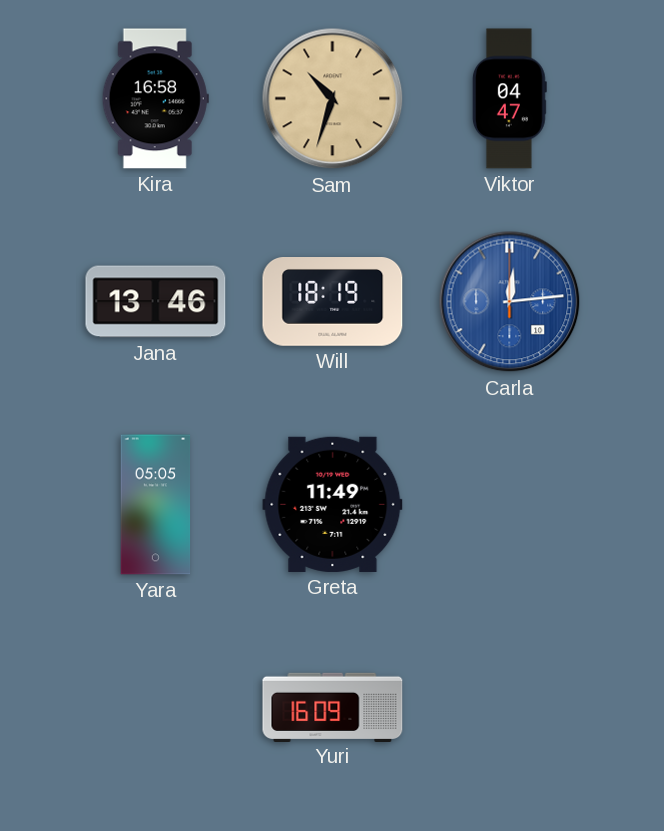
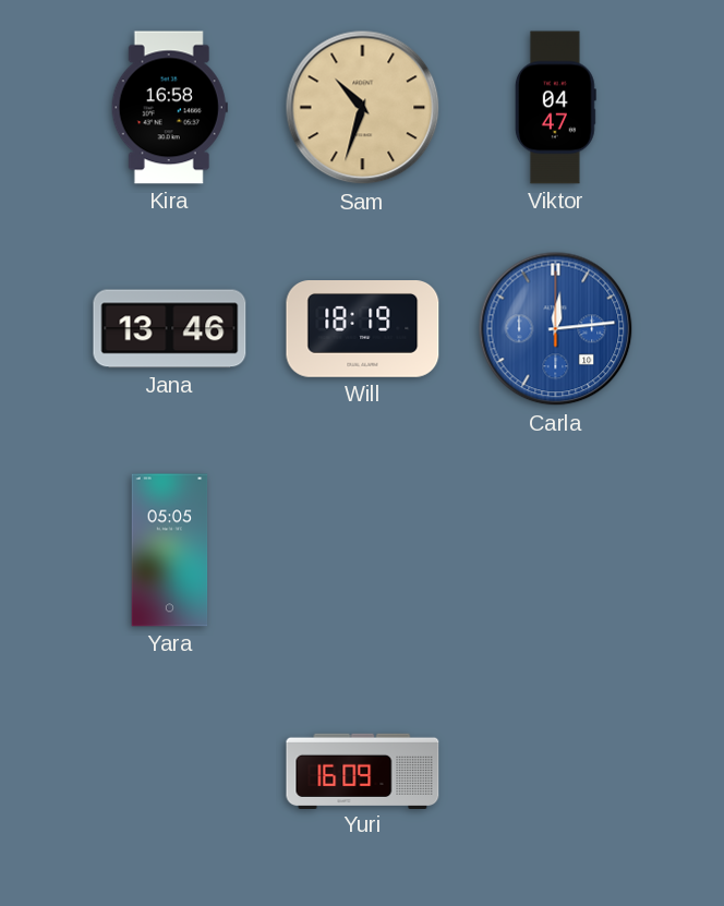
Greta: 11:49 -> none (333, 504)
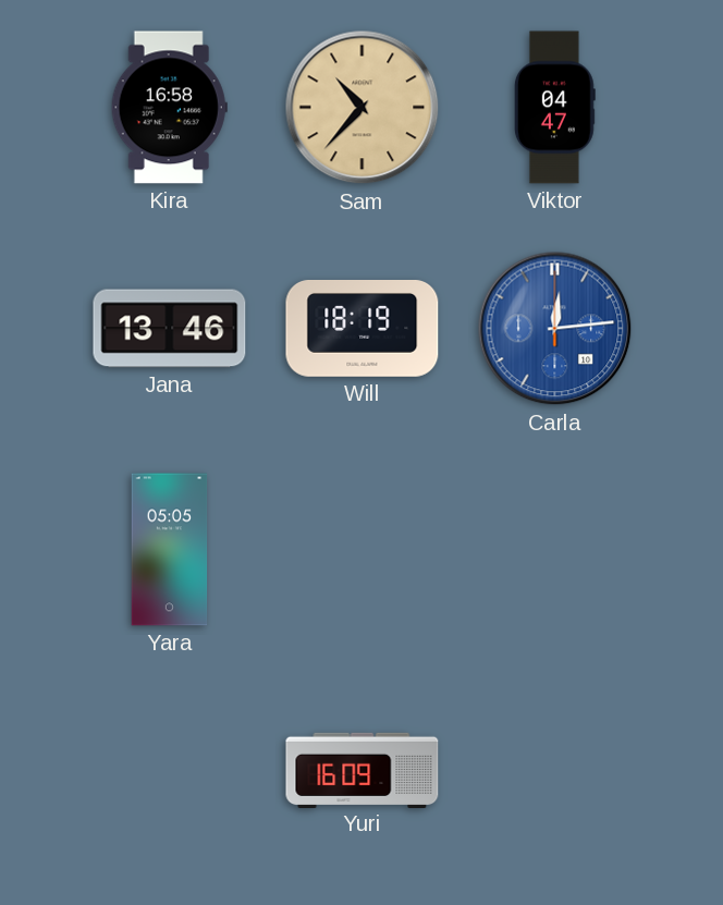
Sam: 10:33 -> 10:37 (363, 108)
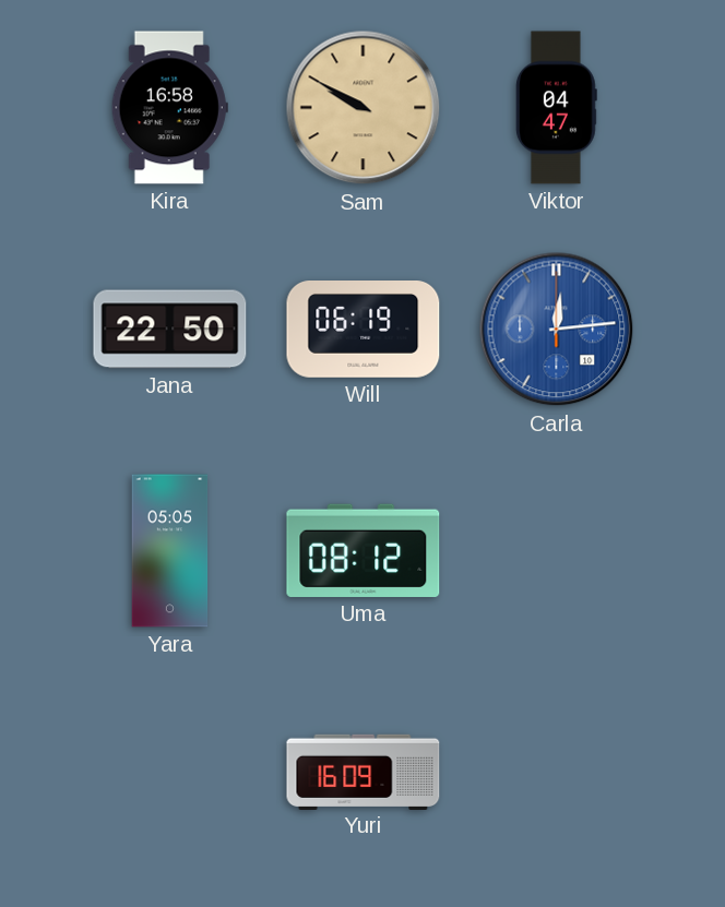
Sam: 10:37 -> 9:50 (364, 108)
Jana: 13:46 -> 22:50 (170, 330)
Will: 18:19 -> 06:19 (364, 330)
Uma: none -> 08:12 (364, 550)
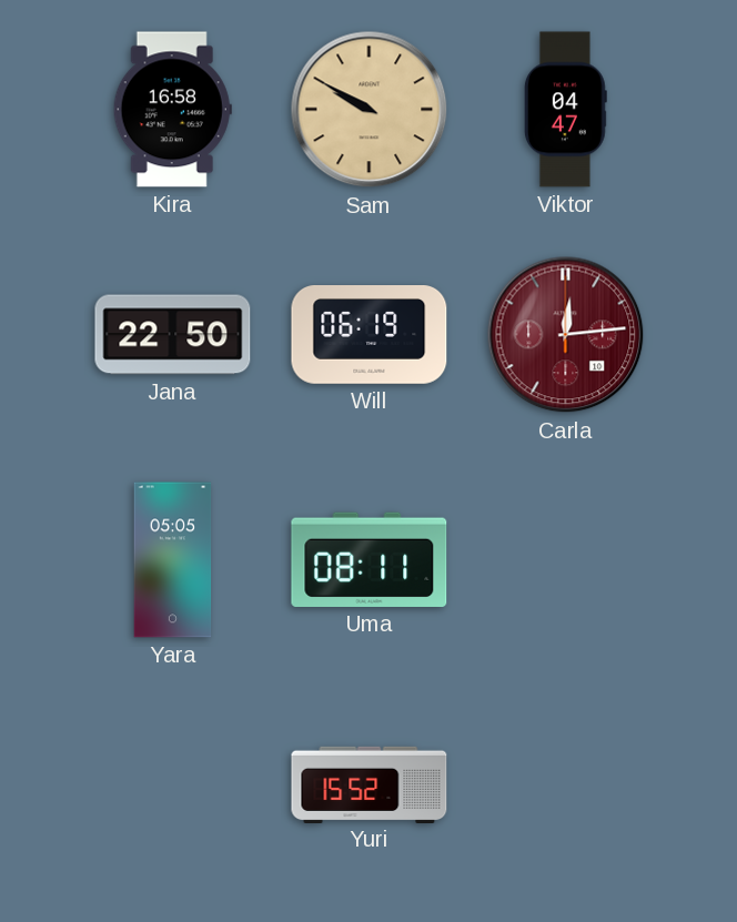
Carla dial: blue -> burgundy (566, 335)
Uma: 08:12 -> 08:11 (370, 559)
Yuri: 16:09 -> 15:52 (370, 784)
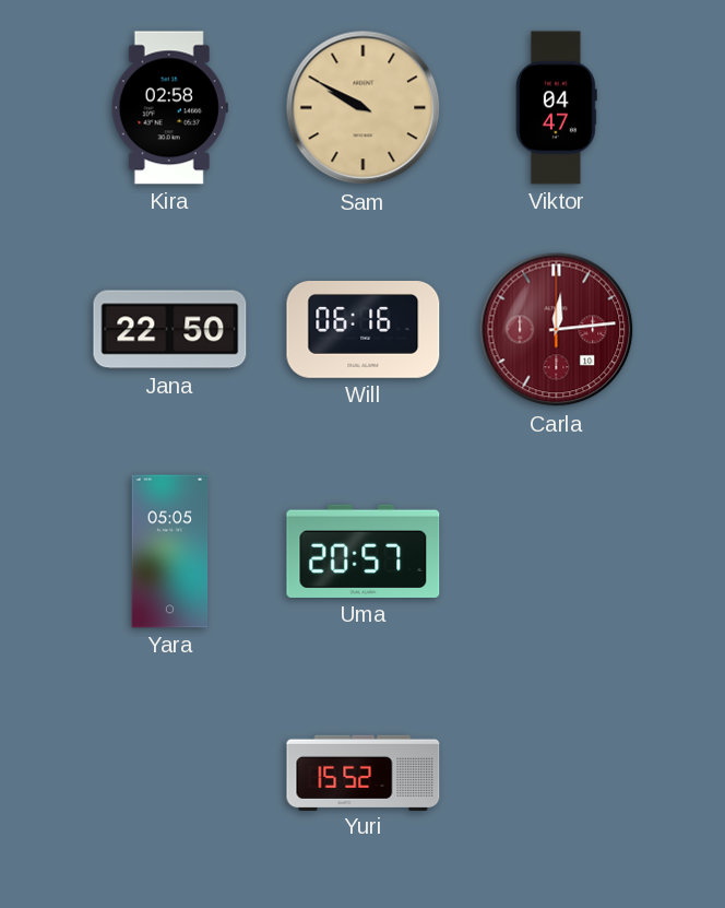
Kira: 16:58 -> 02:58 (169, 108)
Will: 06:19 -> 06:16 (364, 330)
Uma: 08:11 -> 20:57 (364, 551)
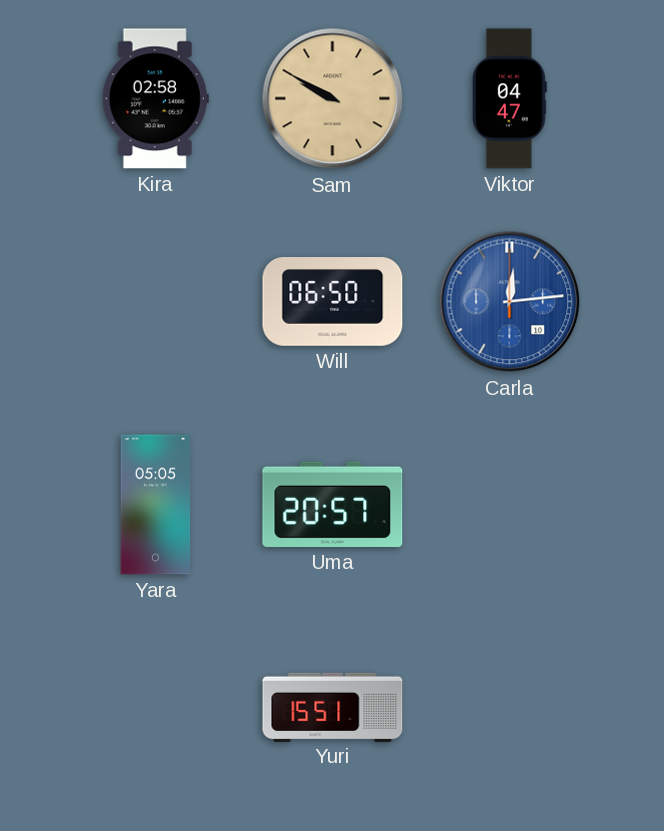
Jana: 22:50 -> none (170, 330)
Will: 06:16 -> 06:50 (333, 302)
Carla dial: burgundy -> blue (510, 302)
Yuri: 15:52 -> 15:51 (333, 707)
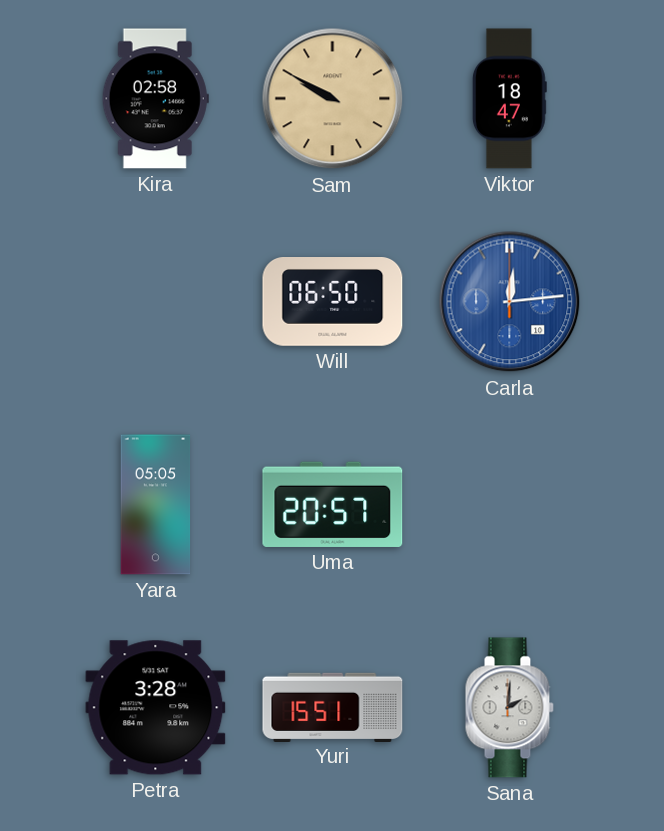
Viktor: 04:47 -> 18:47 (509, 99)
Petra: none -> 3:28 (156, 708)
Sana: none -> 2:01 (509, 708)
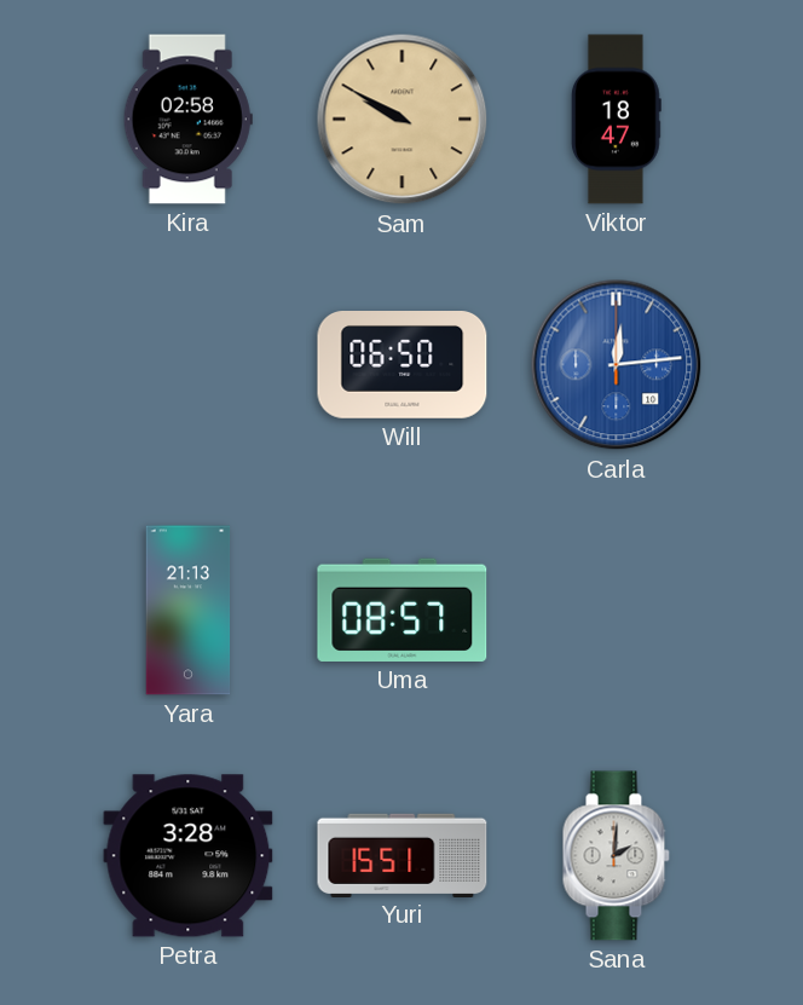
Yara: 05:05 -> 21:13 (189, 611)
Uma: 20:57 -> 08:57 (403, 610)
